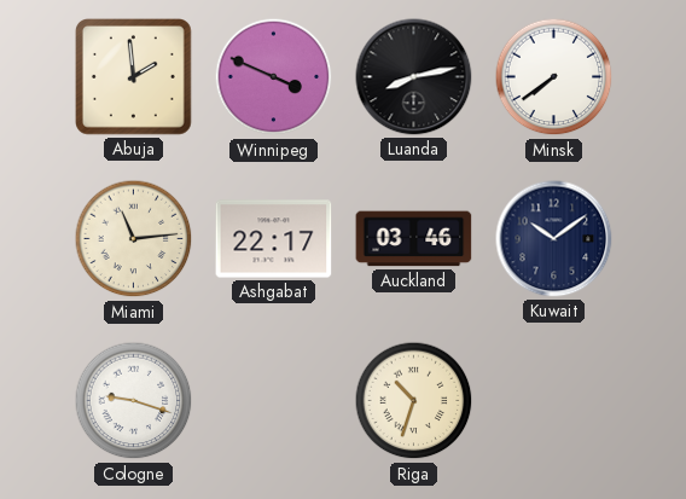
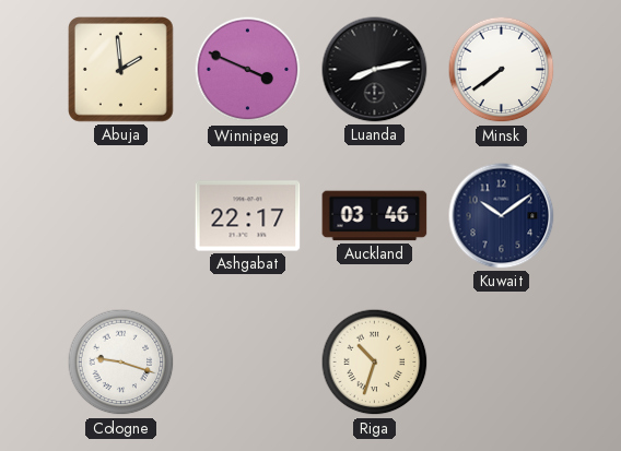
Miami: 11:14 -> none (134, 239)
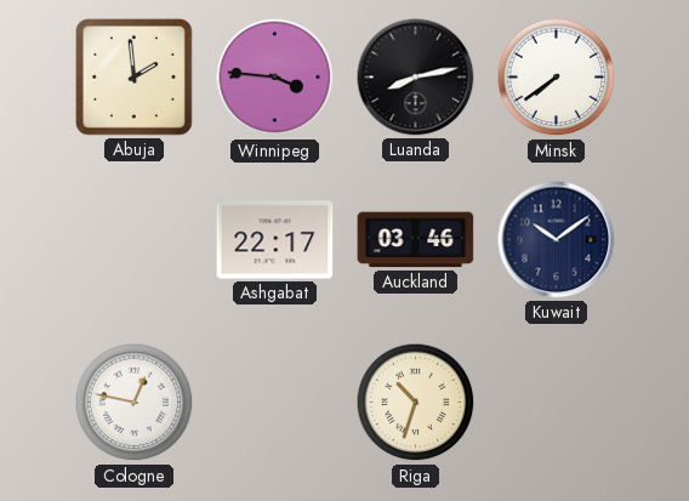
Winnipeg: 3:49 -> 3:46 (275, 78)
Cologne: 9:18 -> 12:47 (135, 403)
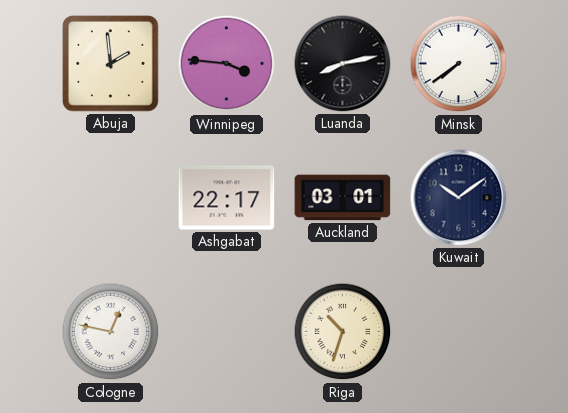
Auckland: 03:46 -> 03:01 (343, 198)
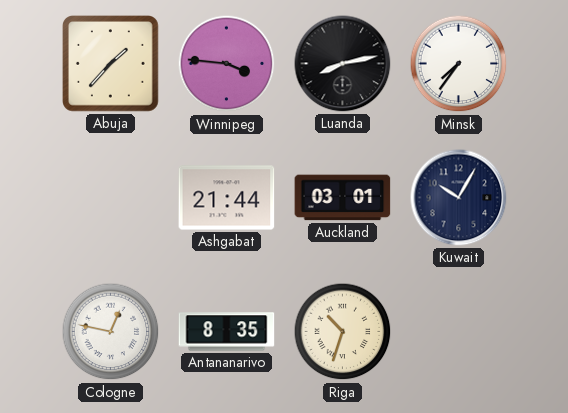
Abuja: 1:59 -> 1:37 (111, 64)
Minsk: 7:39 -> 7:36 (459, 64)
Ashgabat: 22:17 -> 21:44 (227, 198)
Kuwait: 10:09 -> 10:05 (459, 198)
Antananarivo: none -> 8:35 (227, 332)
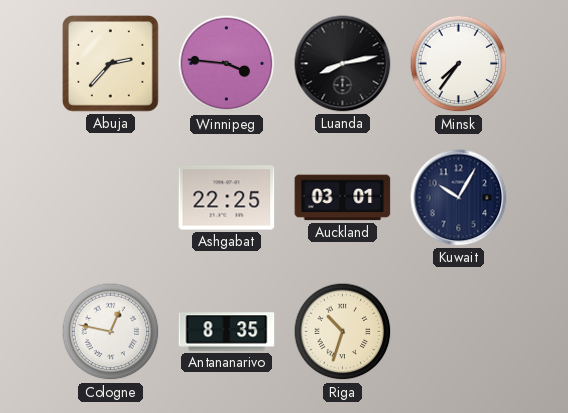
Abuja: 1:37 -> 2:37 (111, 64)
Ashgabat: 21:44 -> 22:25 (227, 198)
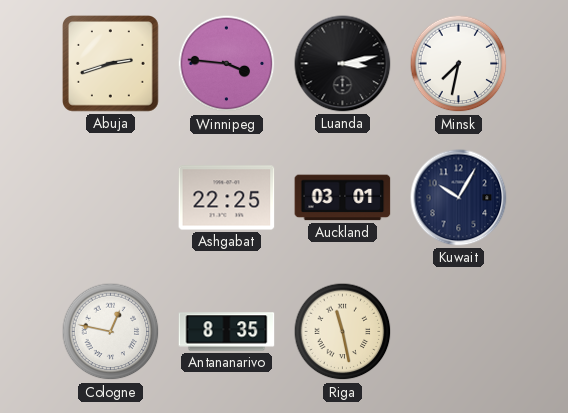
Abuja: 2:37 -> 2:42 (111, 64)
Luanda: 8:13 -> 3:13 (343, 64)
Minsk: 7:36 -> 7:32 (459, 64)
Riga: 10:33 -> 11:28 (343, 332)
